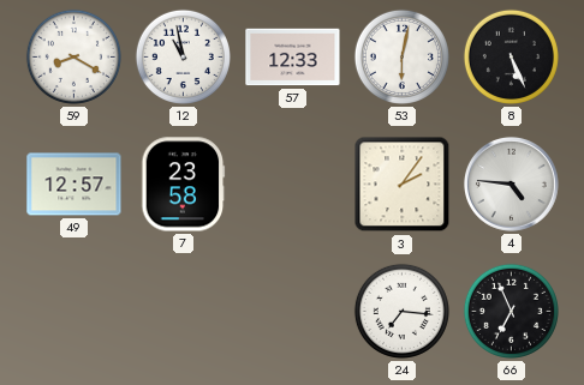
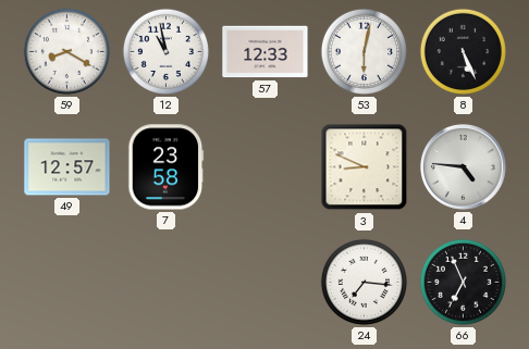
3: 2:06 -> 8:49 (365, 167)
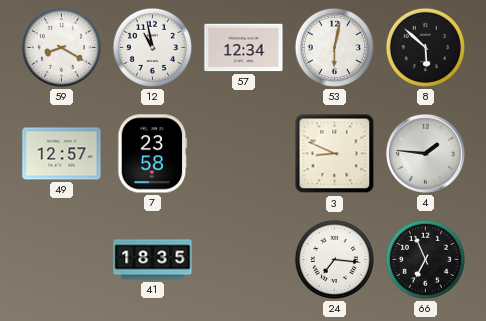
57: 12:33 -> 12:34 (244, 48)
8: 5:26 -> 5:52 (425, 47)
4: 4:46 -> 1:46 (425, 153)
41: none -> 18:35 (153, 260)
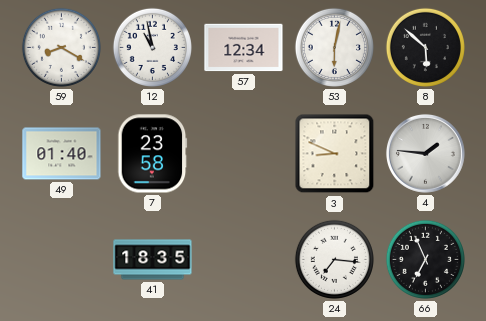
49: 12:57 -> 01:40 (62, 154)
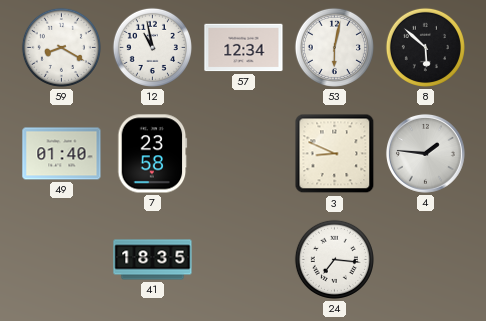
66: 6:56 -> none (425, 259)
